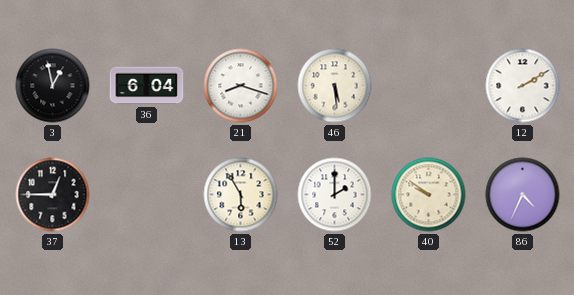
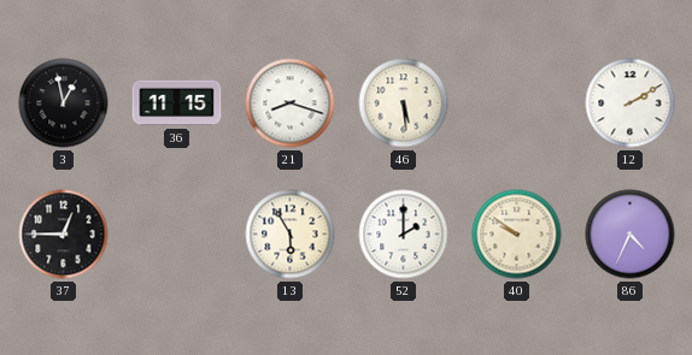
36: 6:04 -> 11:15 (177, 103)
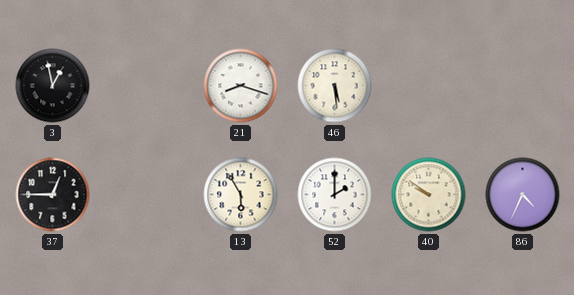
36: 11:15 -> none (177, 103)
12: 2:10 -> none (631, 103)
